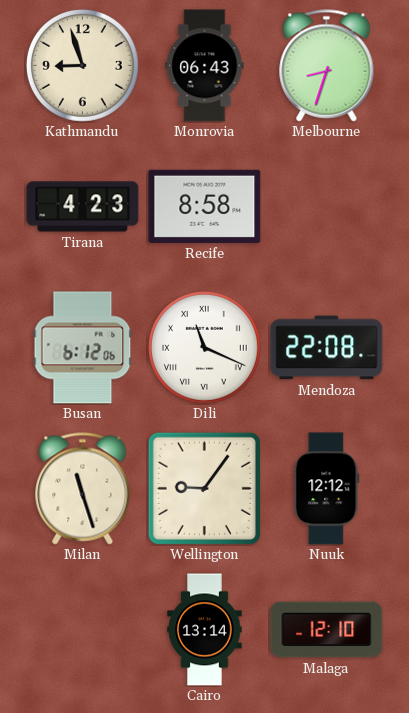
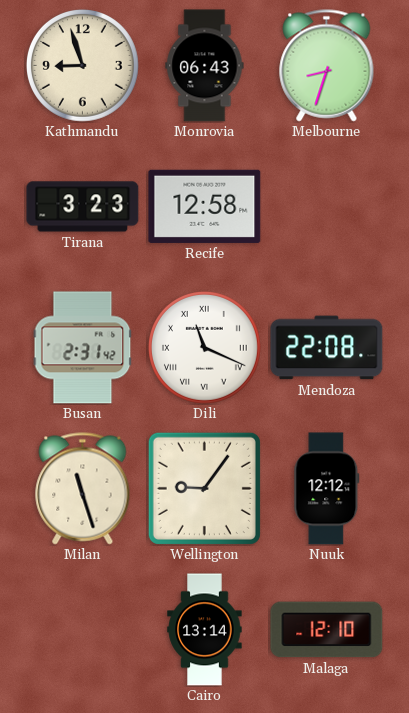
Tirana: 4:23 -> 3:23 (83, 207)
Recife: 8:58 -> 12:58 (205, 206)
Busan: 6:12 -> 2:31 (83, 348)
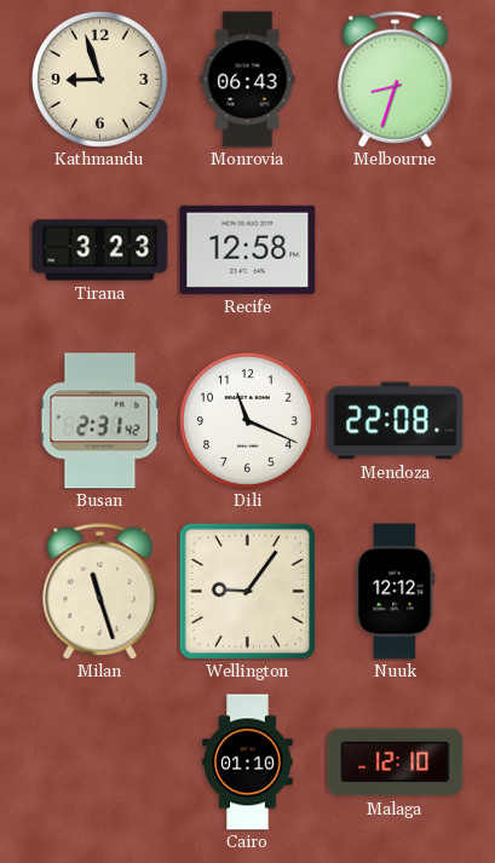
Dili numerals: Roman -> Arabic (247, 420)
Cairo: 13:14 -> 01:10 (248, 763)
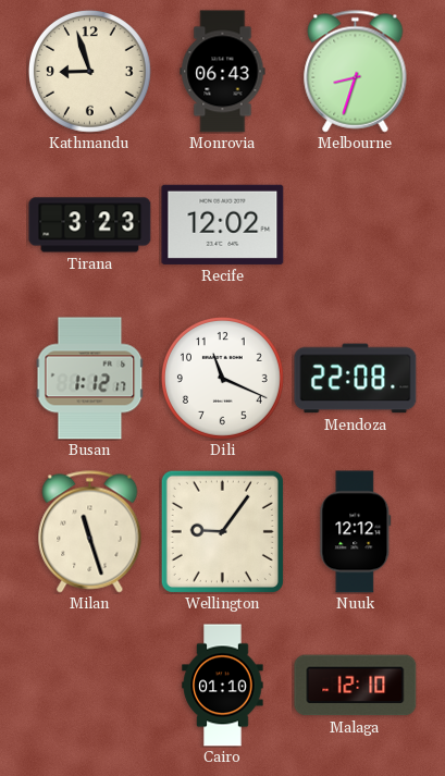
Recife: 12:58 -> 12:02 (223, 224)
Busan: 2:31 -> 1:12 (90, 379)
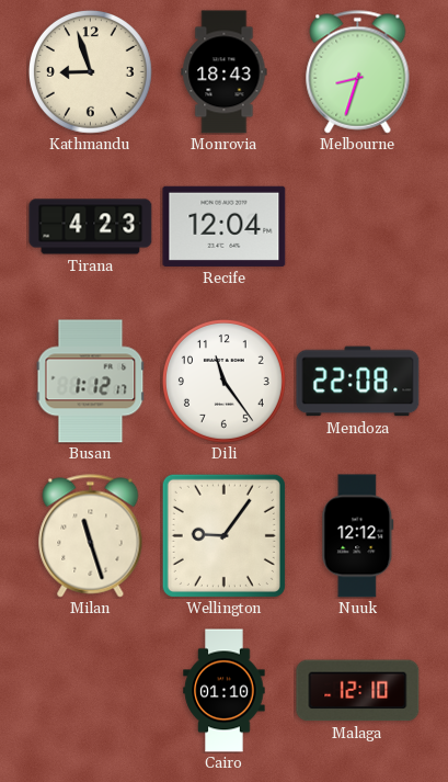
Monrovia: 06:43 -> 18:43 (225, 72)
Tirana: 3:23 -> 4:23 (91, 227)
Recife: 12:02 -> 12:04 (225, 226)
Dili: 11:19 -> 11:24 (223, 381)
